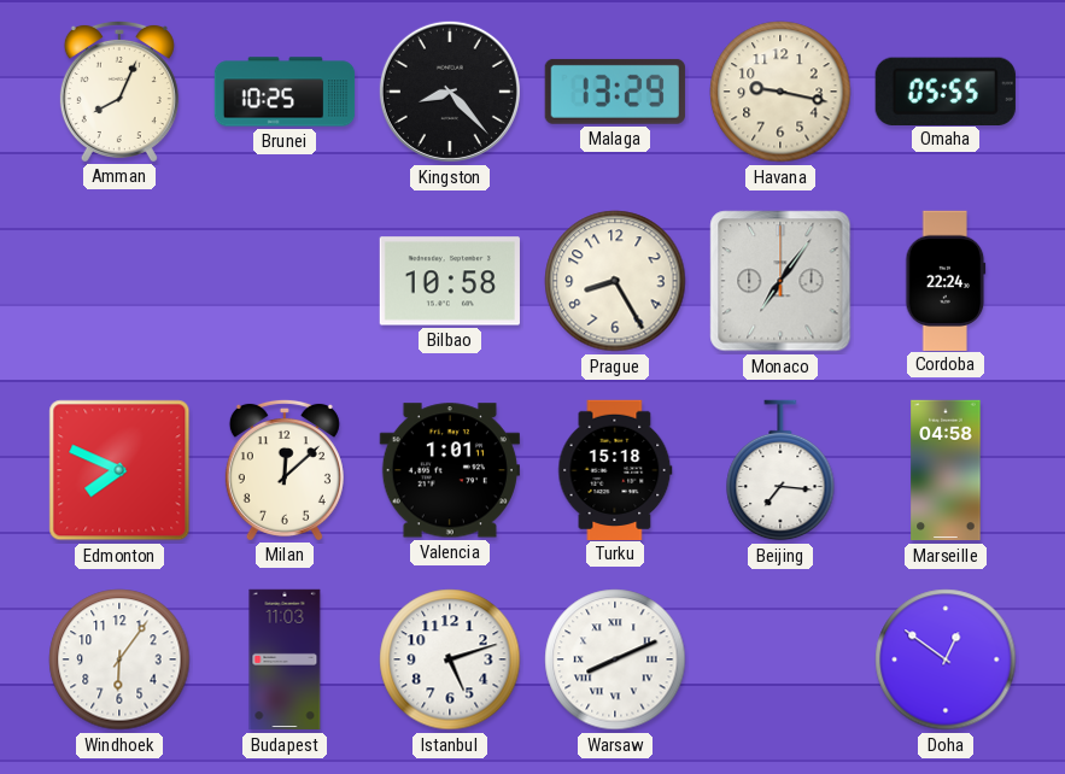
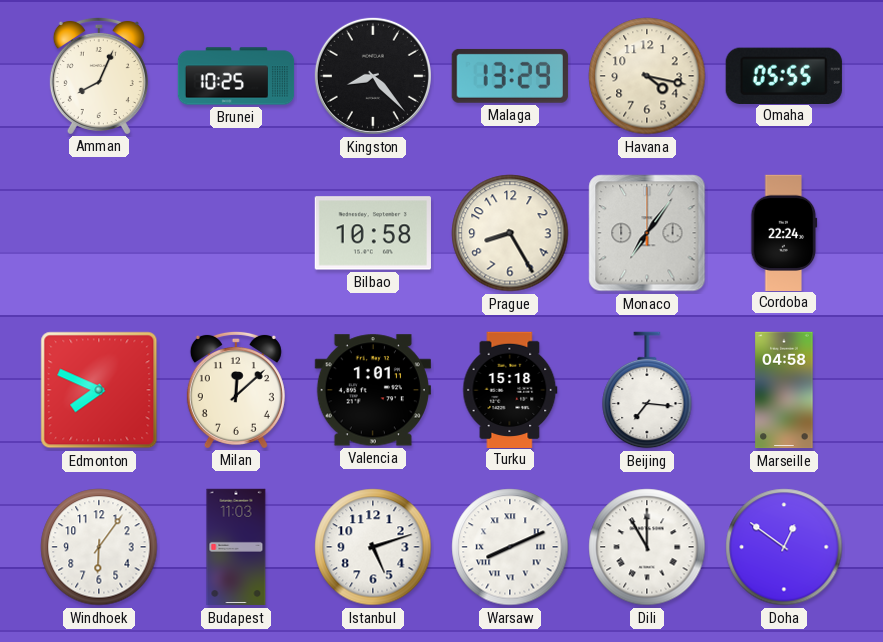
Havana: 9:17 -> 4:17 (647, 76)
Dili: none -> 11:00 (647, 547)
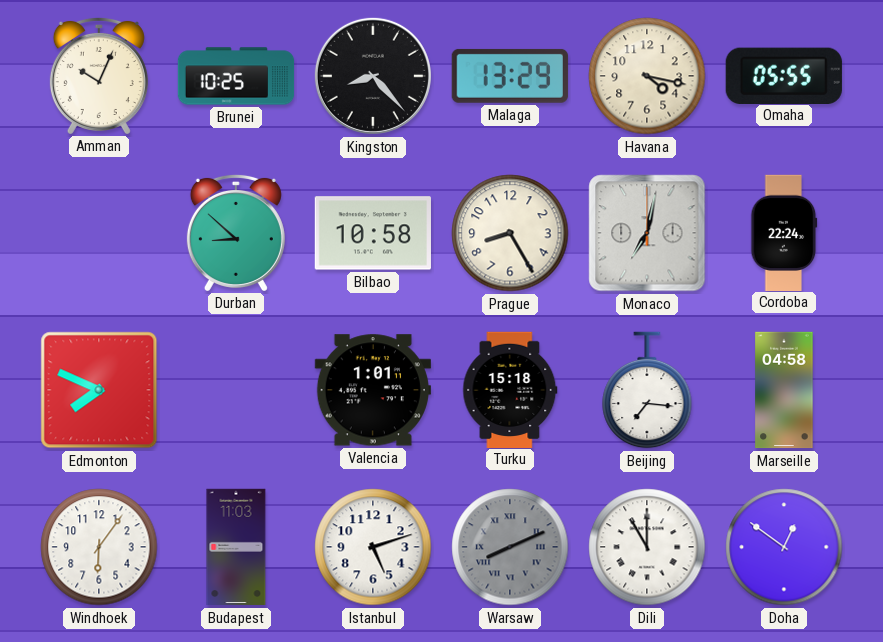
Amman: 8:04 -> 10:04 (99, 75)
Durban: none -> 8:52 (236, 232)
Monaco: 7:06 -> 7:02 (647, 233)
Milan: 12:08 -> none (236, 389)
Warsaw dial: white -> grey (510, 547)
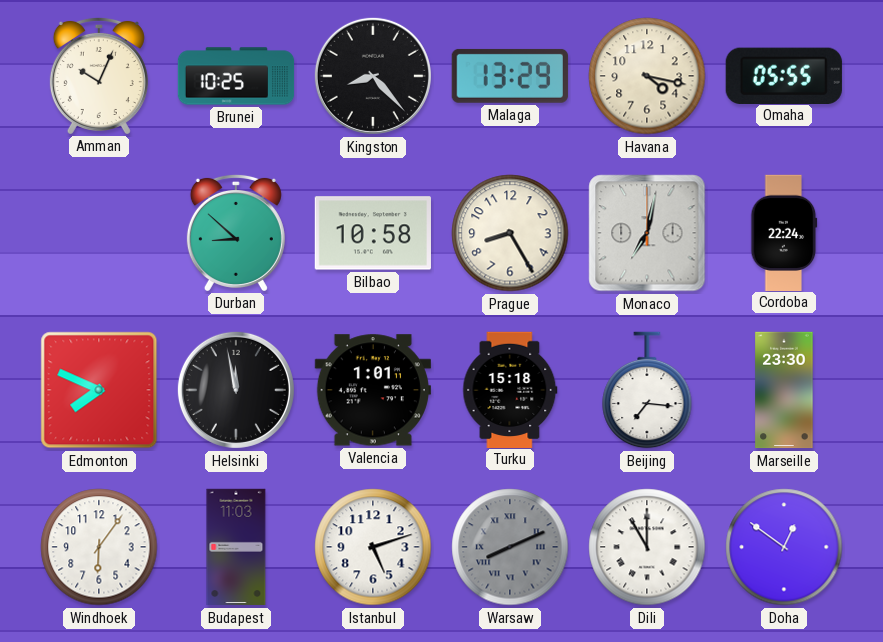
Helsinki: none -> 11:58 (236, 390)
Marseille: 04:58 -> 23:30 (784, 390)
